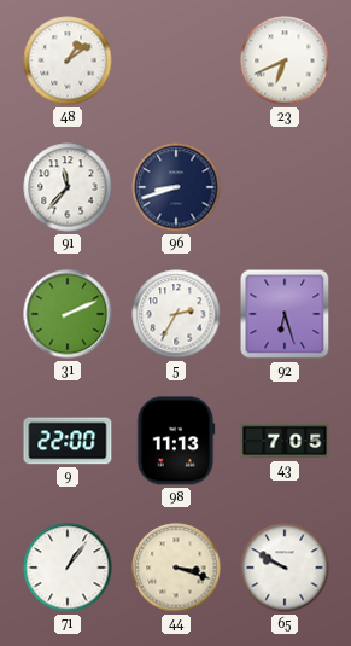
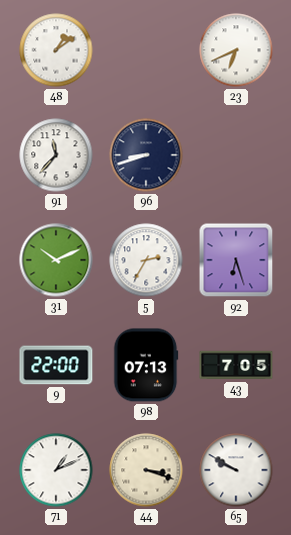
31: 2:11 -> 10:11 (56, 260)
98: 11:13 -> 07:13 (146, 365)
71: 1:06 -> 1:11 (56, 470)
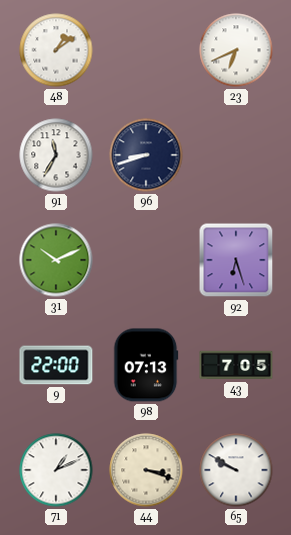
91: 11:37 -> 11:35 (56, 155)
5: 2:35 -> none (146, 260)
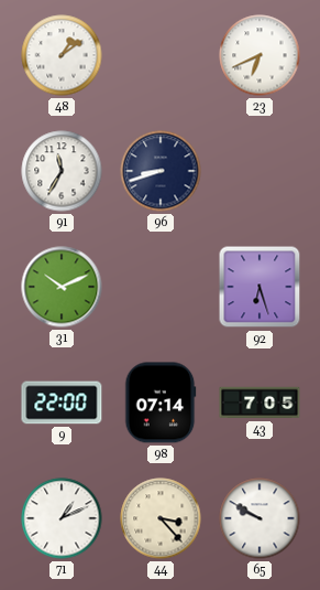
98: 07:13 -> 07:14 (161, 403)
44: 3:18 -> 3:23 (161, 518)
